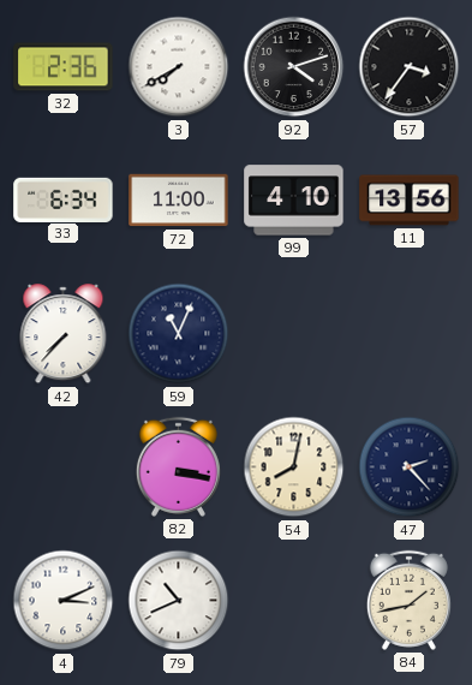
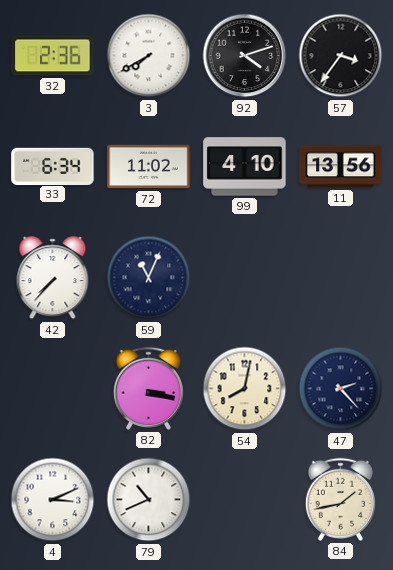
72: 11:00 -> 11:02 (149, 167)
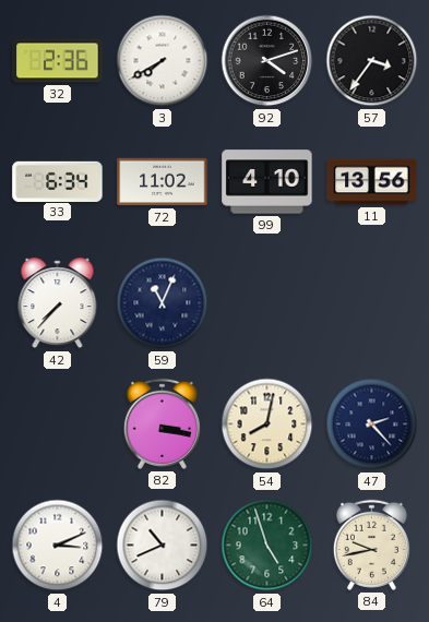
64: none -> 4:57 (267, 546)
84: 1:43 -> 9:43 (371, 545)
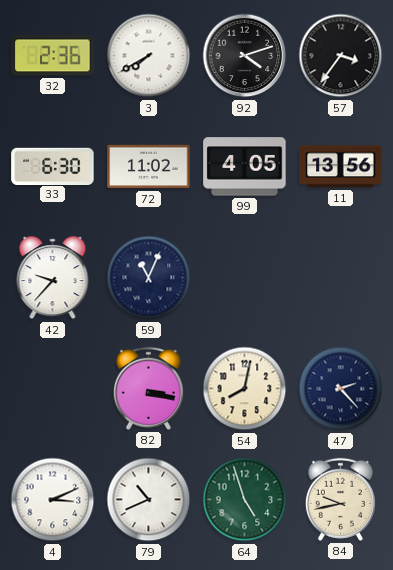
33: 6:34 -> 6:30 (53, 166)
99: 4:10 -> 4:05 (245, 167)
42: 7:37 -> 9:37 (53, 278)
